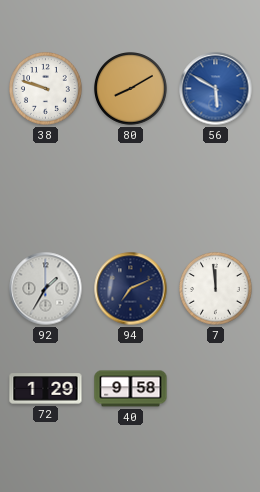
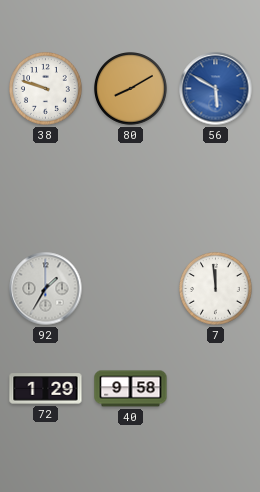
94: 7:11 -> none (131, 289)
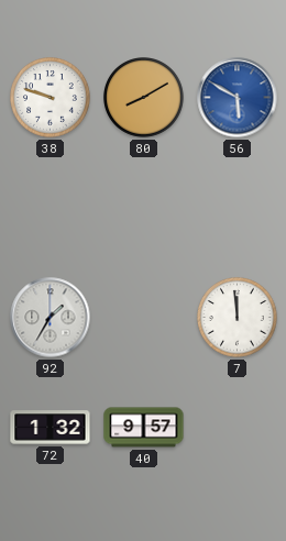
72: 1:29 -> 1:32 (51, 428)
40: 9:58 -> 9:57 (144, 428)
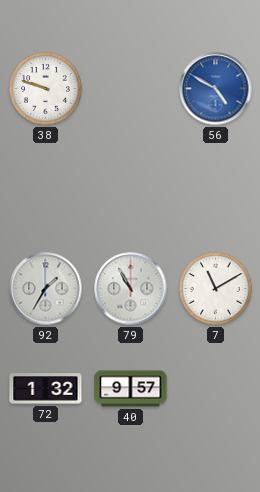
80: 8:10 -> none (144, 98)
56: 5:50 -> 4:50 (216, 89)
79: none -> 10:55 (131, 289)
7: 11:59 -> 11:10 (216, 289)
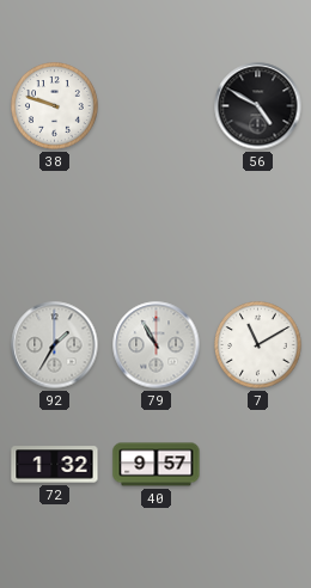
56 dial: blue -> black (258, 106)
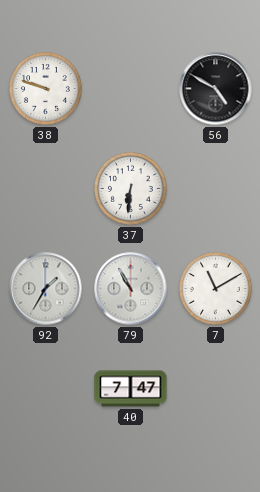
37: none -> 6:31 (131, 189)
72: 1:32 -> none (55, 465)
40: 9:57 -> 7:47 (131, 389)
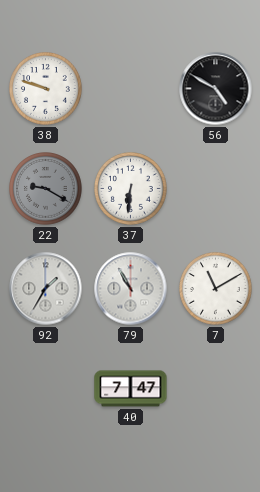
22: none -> 9:20 (46, 189)
